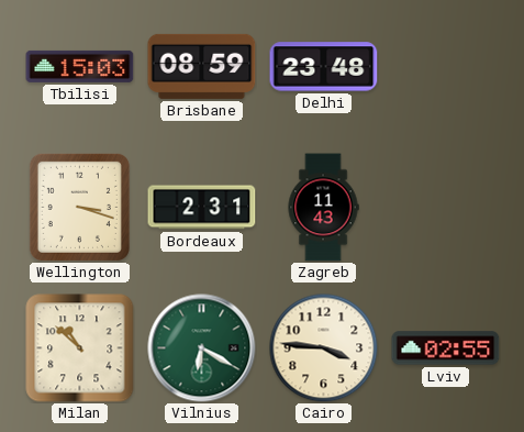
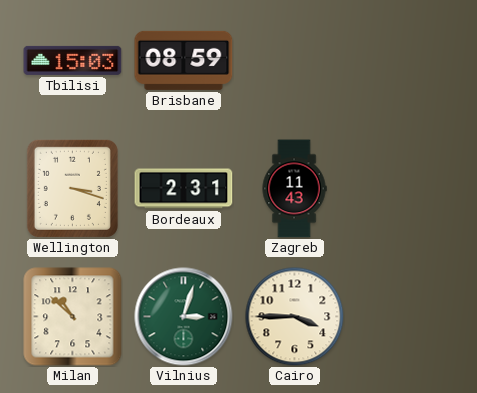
Delhi: 23:48 -> none (324, 67)
Vilnius: 6:20 -> 3:03 (184, 317)
Cairo: 3:46 -> 3:45 (295, 317)
Lviv: 02:55 -> none (446, 348)
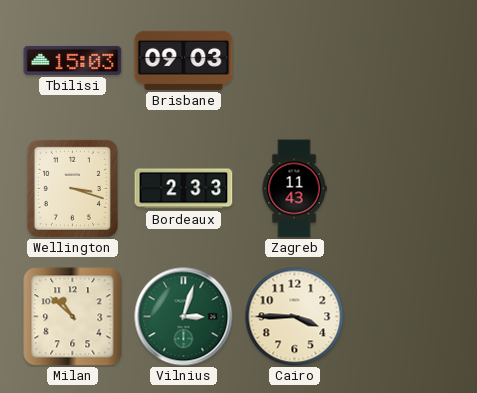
Brisbane: 08:59 -> 09:03 (184, 60)
Bordeaux: 2:31 -> 2:33 (184, 189)
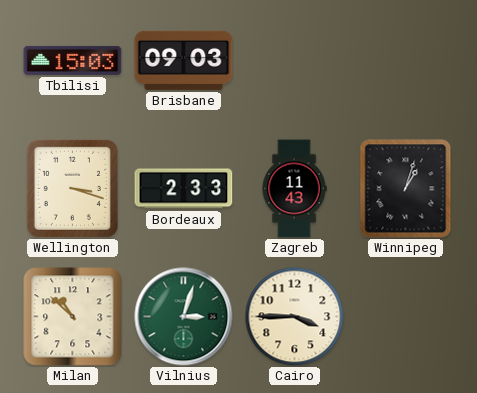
Winnipeg: none -> 1:03 (406, 189)
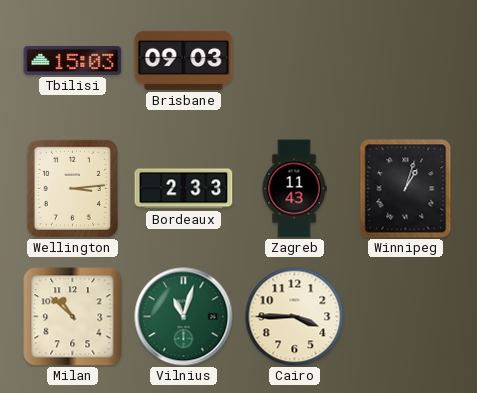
Wellington: 3:18 -> 3:14 (72, 188)
Vilnius: 3:03 -> 11:03 (184, 317)
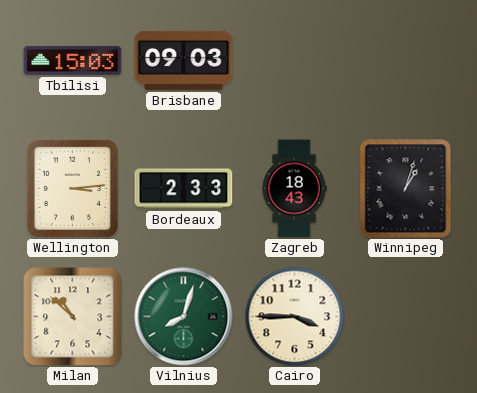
Zagreb: 11:43 -> 18:43 (294, 189)
Vilnius: 11:03 -> 8:03 (184, 317)
